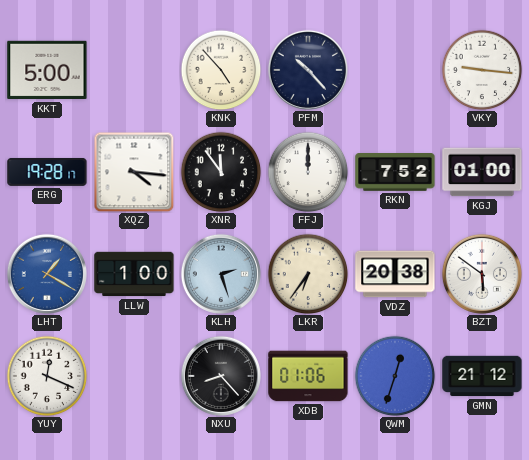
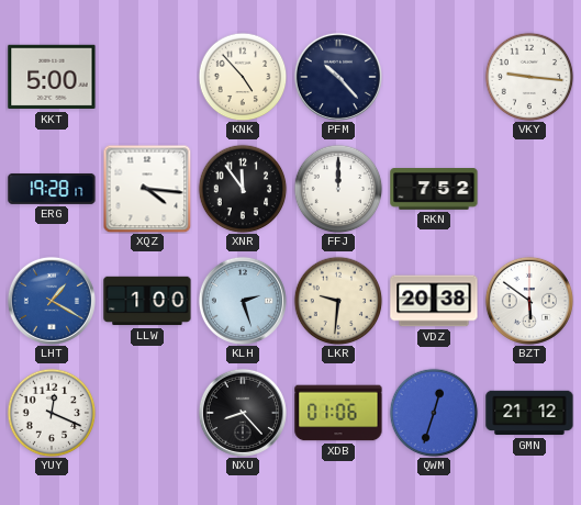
KGJ: 01:00 -> none (482, 172)
LKR: 6:36 -> 9:31 (338, 301)
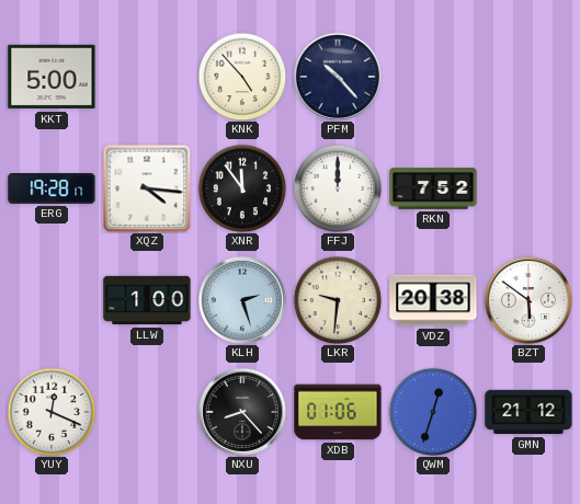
VKY: 9:16 -> none (529, 77)
LHT: 1:20 -> none (52, 301)
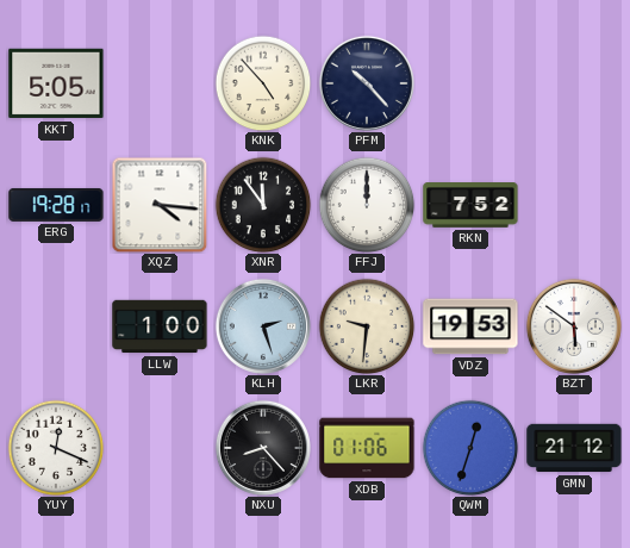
KKT: 5:00 -> 5:05 (56, 83)
VDZ: 20:38 -> 19:53 (470, 326)
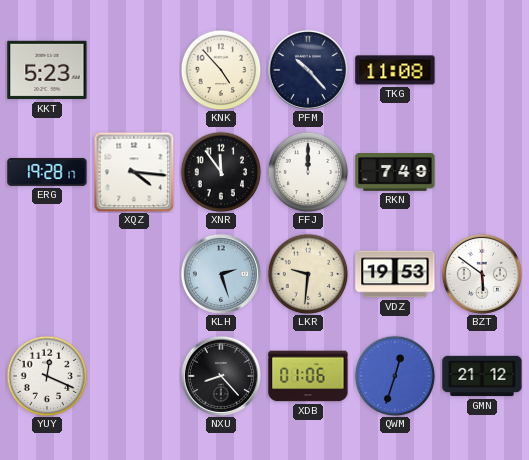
KKT: 5:05 -> 5:23 (47, 70)
TKG: none -> 11:08 (395, 70)
RKN: 7:52 -> 7:49 (395, 173)
LLW: 1:00 -> none (160, 326)
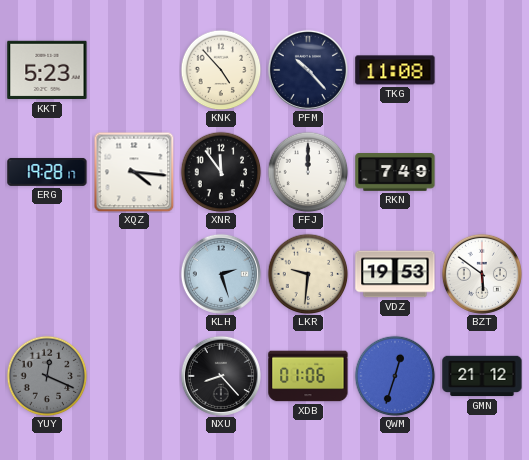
YUY dial: white -> grey (47, 376)
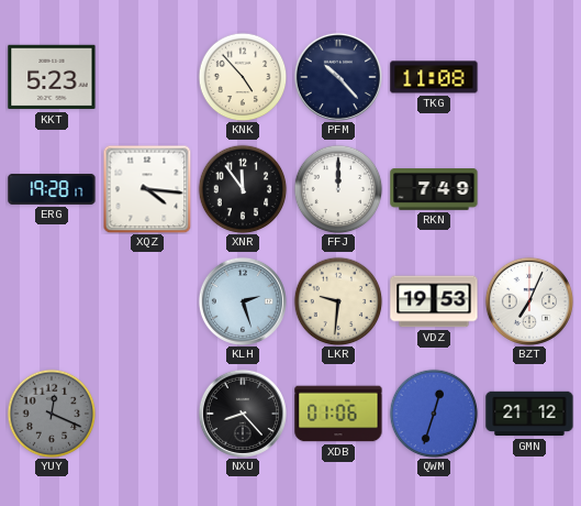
BZT: 5:51 -> 7:04 (529, 301)
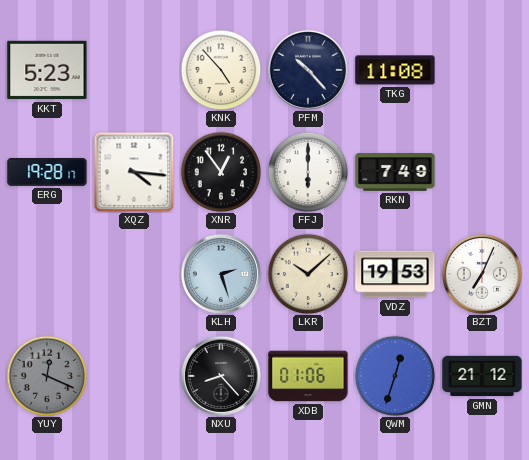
XNR: 11:54 -> 12:54 (221, 172)
FFJ: 12:00 -> 6:00 (308, 172)
LKR: 9:31 -> 10:08 (308, 274)
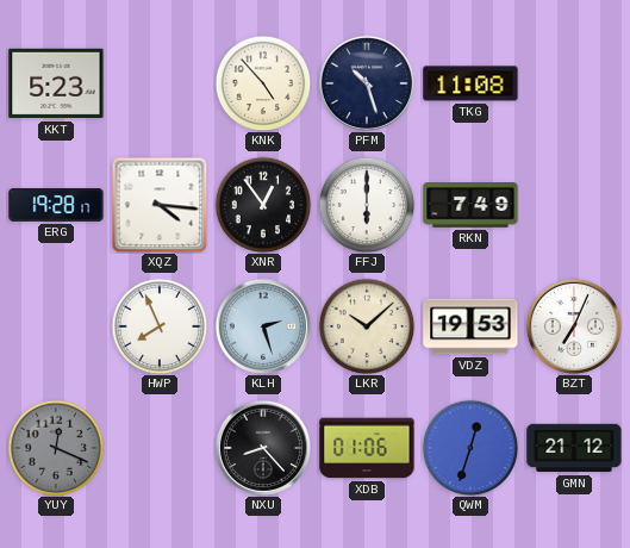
PFM: 10:23 -> 10:27 (367, 83)
HWP: none -> 7:56 (160, 326)
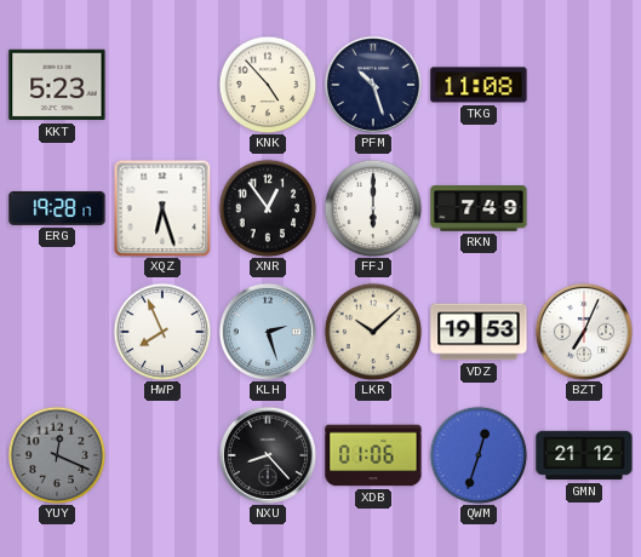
XQZ: 4:16 -> 6:27 (162, 208)
